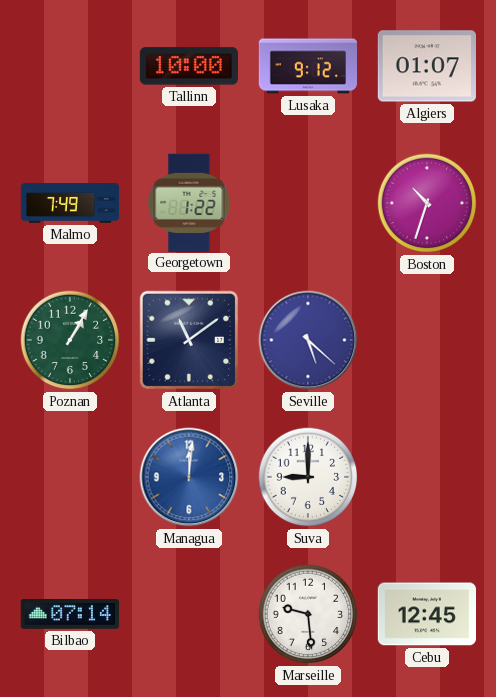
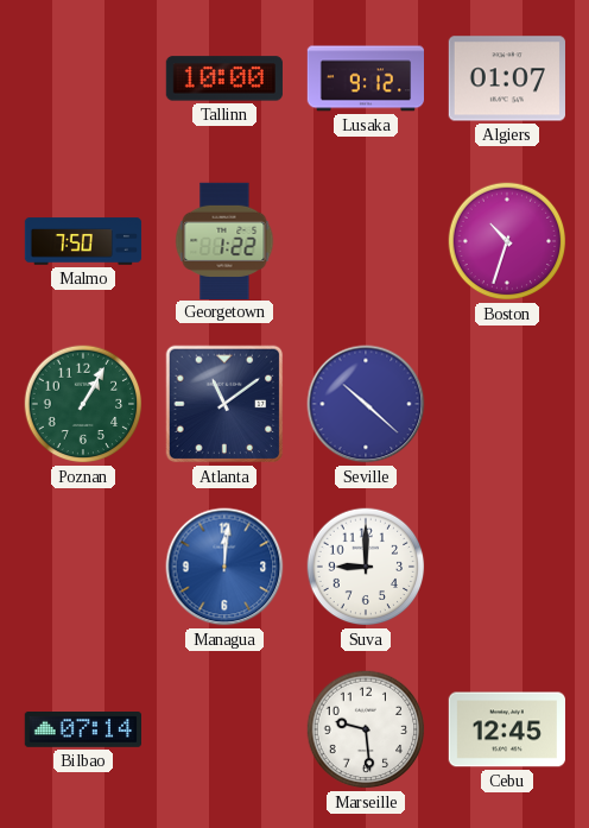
Malmo: 7:49 -> 7:50 (83, 241)
Seville: 5:22 -> 10:22 (366, 404)
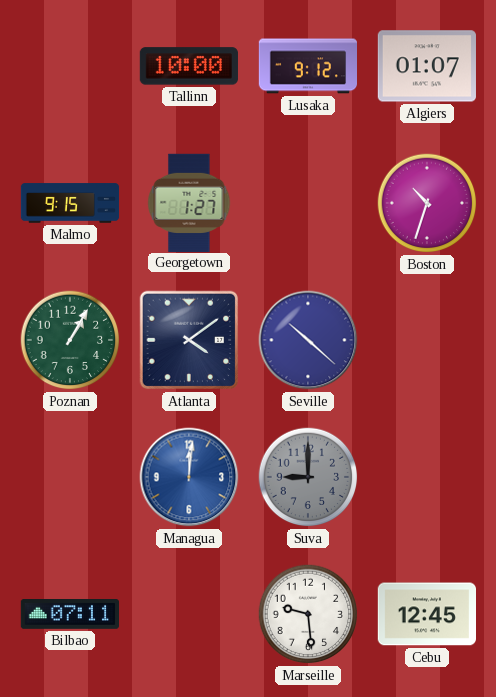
Malmo: 7:50 -> 9:15 (70, 203)
Georgetown: 1:22 -> 1:27 (189, 202)
Atlanta: 11:09 -> 4:09 (189, 340)
Suva dial: white -> grey (308, 477)
Bilbao: 07:14 -> 07:11 (69, 615)
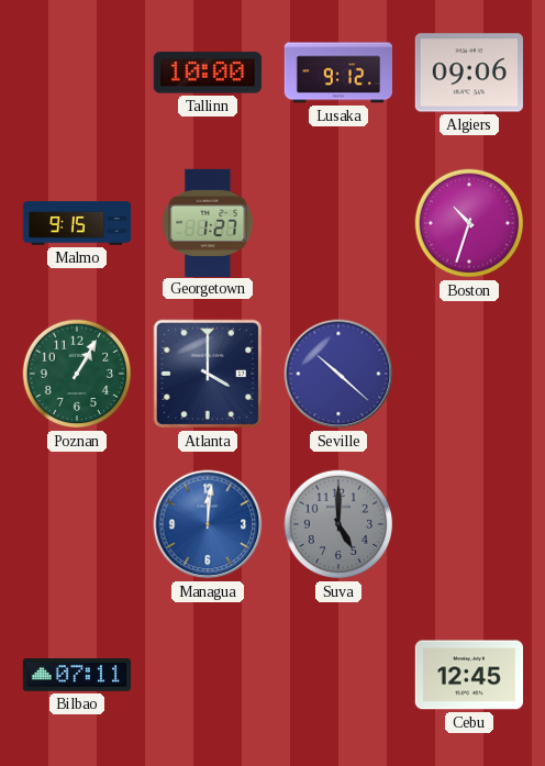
Algiers: 01:07 -> 09:06 (469, 73)
Atlanta: 4:09 -> 4:00 (208, 374)
Suva: 9:00 -> 5:00 (338, 524)
Marseille: 9:29 -> none (308, 614)
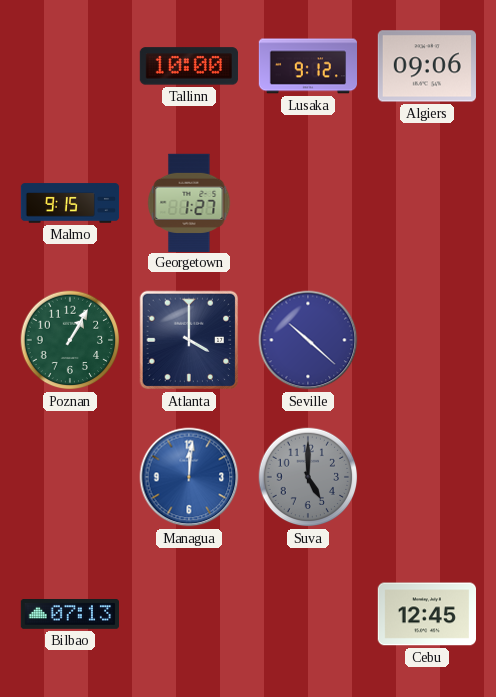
Boston: 10:33 -> none (469, 223)
Bilbao: 07:11 -> 07:13 (69, 615)
